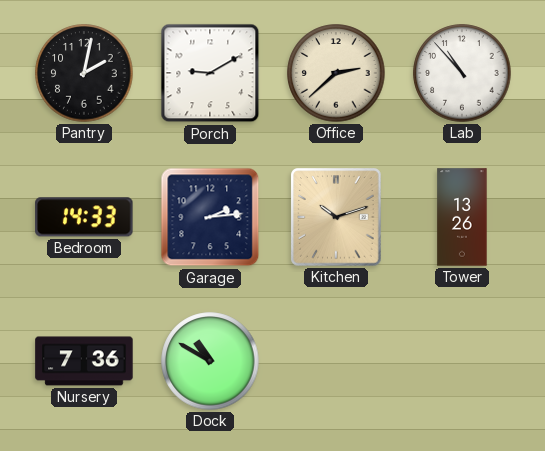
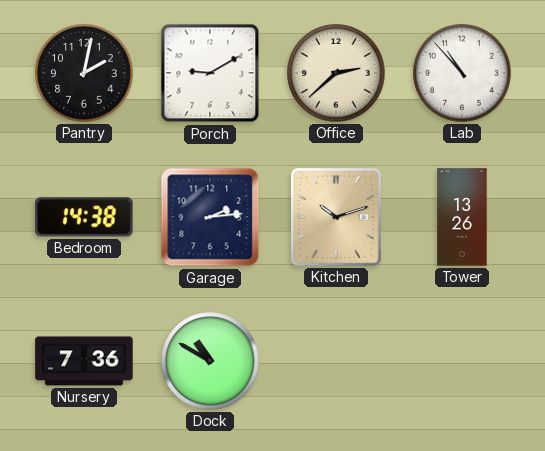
Bedroom: 14:33 -> 14:38 (84, 217)
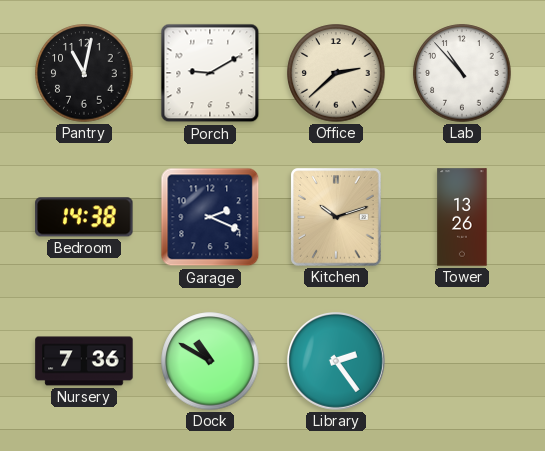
Pantry: 2:02 -> 11:02 (84, 73)
Garage: 2:14 -> 2:19 (210, 217)
Library: none -> 2:24 (337, 362)
